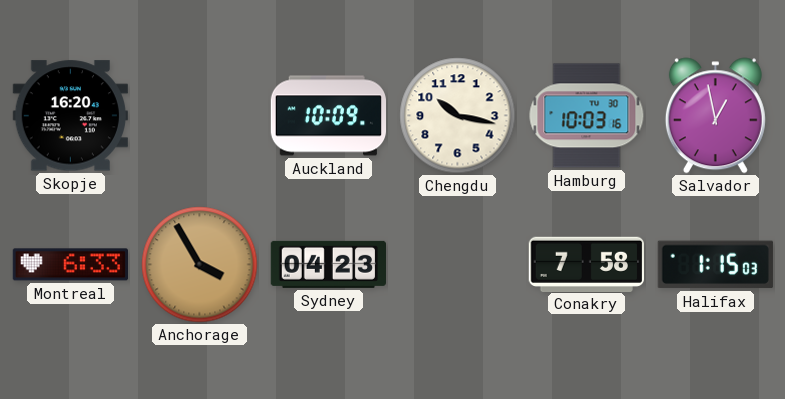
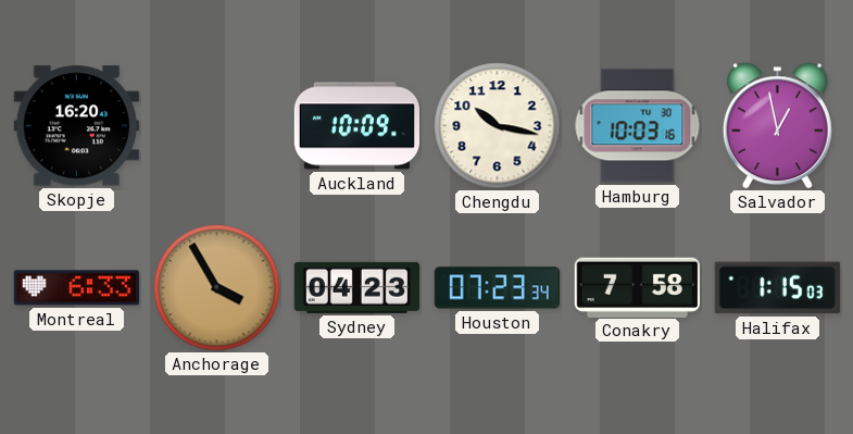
Houston: none -> 07:23 (497, 288)
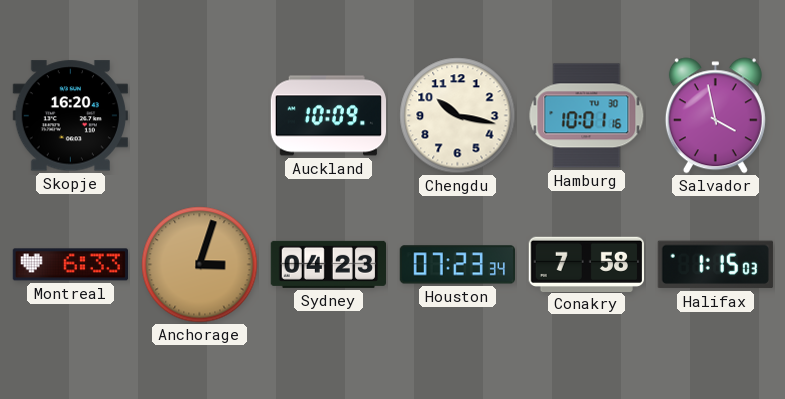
Hamburg: 10:03 -> 10:01 (587, 116)
Salvador: 12:58 -> 3:58 (715, 116)
Anchorage: 3:55 -> 3:03 (200, 265)
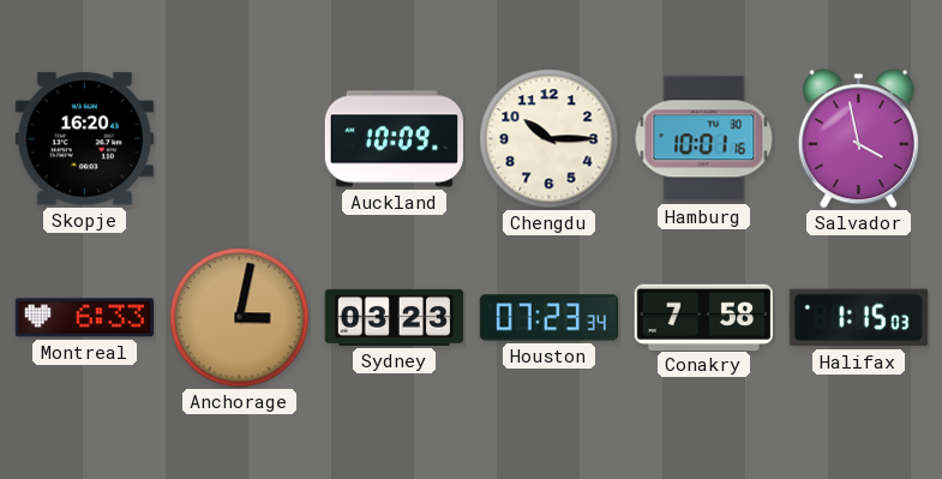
Chengdu: 10:17 -> 10:15 (550, 139)
Anchorage: 3:03 -> 3:02 (240, 318)
Sydney: 04:23 -> 03:23 (394, 317)
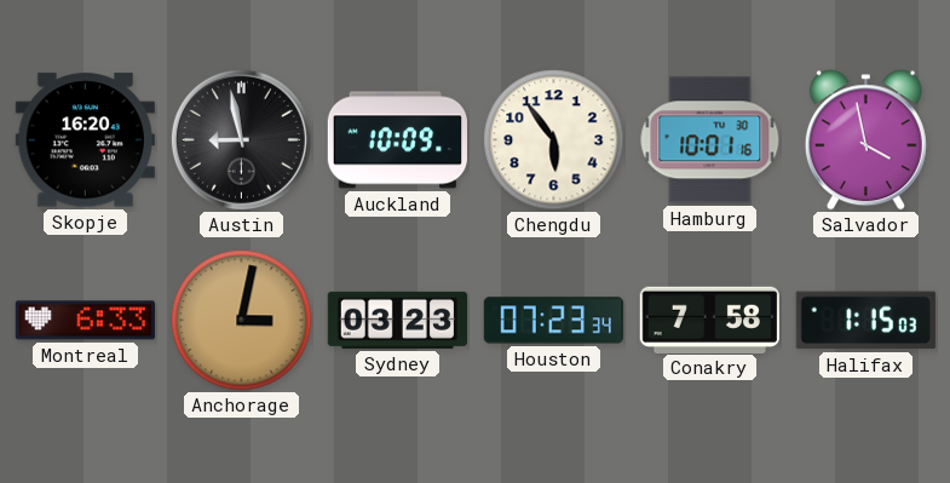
Austin: none -> 8:58 (241, 139)
Chengdu: 10:15 -> 5:54 (554, 140)
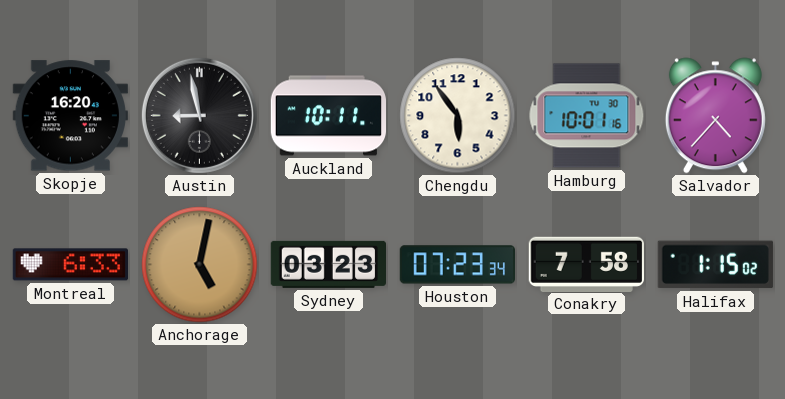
Auckland: 10:09 -> 10:11 (329, 116)
Salvador: 3:58 -> 4:37 (715, 116)
Anchorage: 3:02 -> 5:02 (200, 265)
Halifax: 1:15:03 -> 1:15:02 (715, 265)
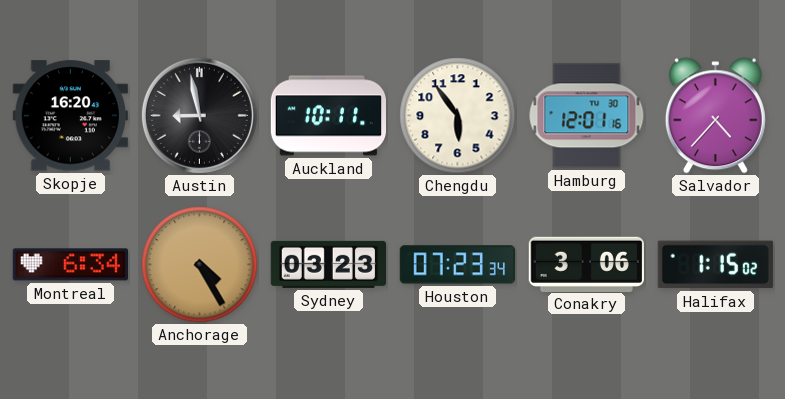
Hamburg: 10:01 -> 12:01 (587, 116)
Montreal: 6:33 -> 6:34 (70, 265)
Anchorage: 5:02 -> 4:25 (200, 265)
Conakry: 7:58 -> 3:06 (586, 264)
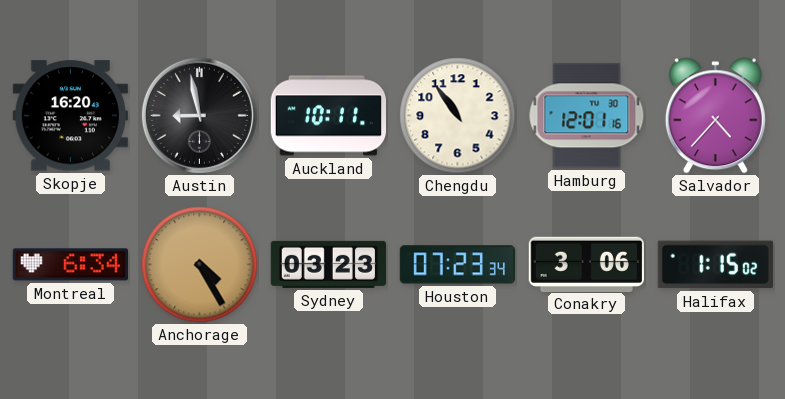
Chengdu: 5:54 -> 10:54 (458, 116)
